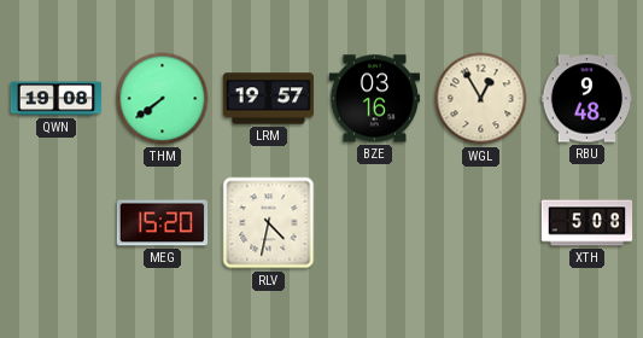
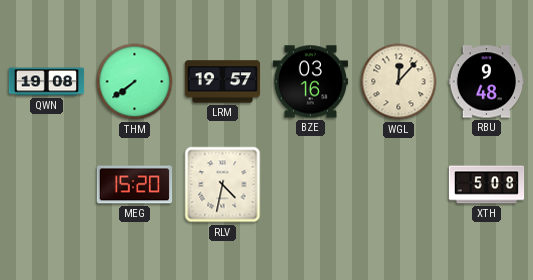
WGL: 12:55 -> 12:07 (399, 82)
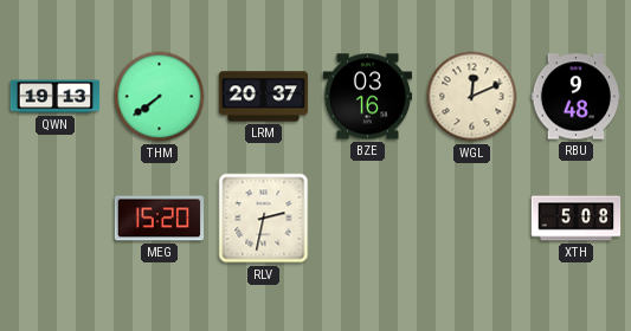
QWN: 19:08 -> 19:13 (56, 97)
LRM: 19:57 -> 20:37 (264, 97)
WGL: 12:07 -> 12:11 (472, 97)
RLV: 4:32 -> 2:32 (264, 219)
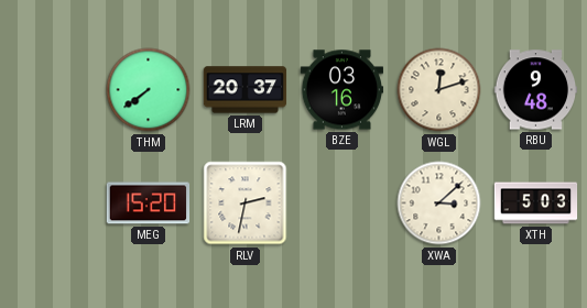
QWN: 19:13 -> none (56, 97)
WGL: 12:11 -> 12:12 (439, 90)
XWA: none -> 3:08 (439, 204)
XTH: 5:08 -> 5:03 (536, 204)
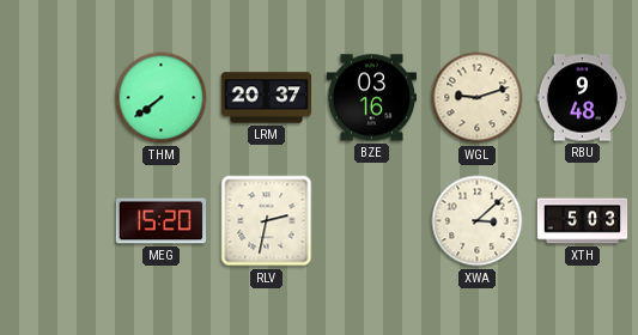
WGL: 12:12 -> 9:12 (478, 98)
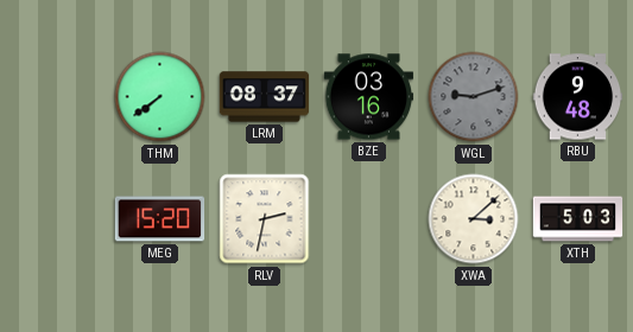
LRM: 20:37 -> 08:37 (265, 97)
WGL dial: cream -> grey (474, 97)
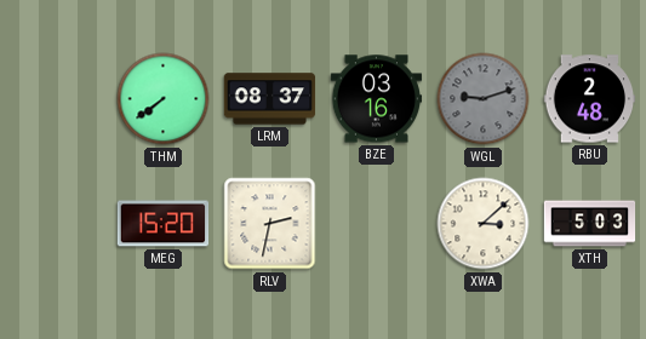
RBU: 9:48 -> 2:48 (590, 99)
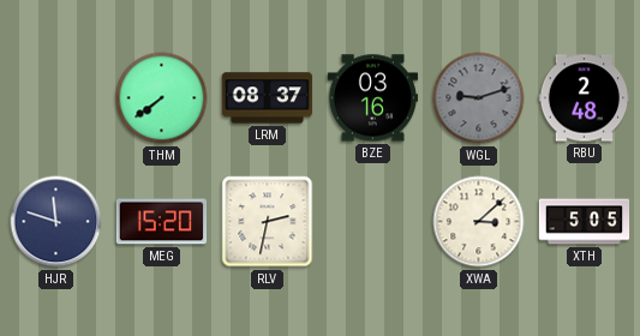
HJR: none -> 11:48 (56, 222)
XTH: 5:03 -> 5:05 (585, 222)
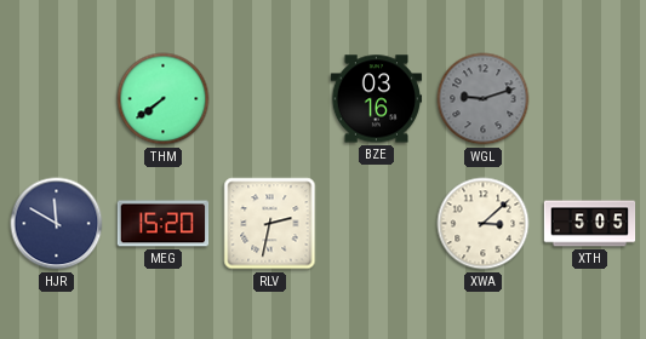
LRM: 08:37 -> none (268, 98)
RBU: 2:48 -> none (585, 98)
HJR: 11:48 -> 11:50 (57, 224)
